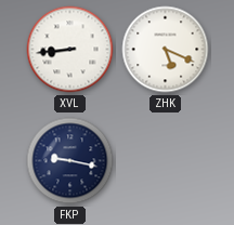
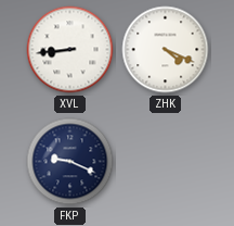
ZHK: 5:19 -> 4:19 (166, 50)
FKP: 9:17 -> 9:19 (70, 162)
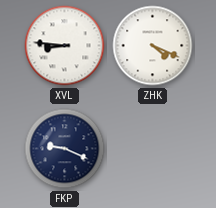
XVL: 8:44 -> 8:46 (65, 46)
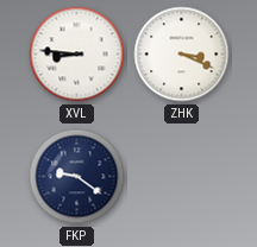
ZHK: 4:19 -> 3:19 (182, 55)
FKP: 9:19 -> 9:21 (77, 177)
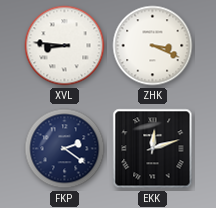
FKP: 9:21 -> 2:21 (65, 149)
EKK: none -> 12:12 (153, 149)
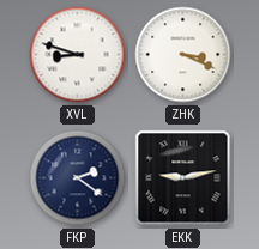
XVL: 8:46 -> 8:48 (78, 55)
EKK: 12:12 -> 9:13 (183, 178)
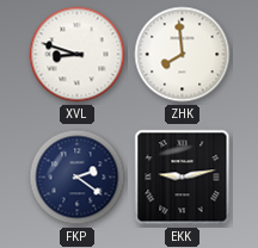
ZHK: 3:19 -> 7:59 (183, 55)
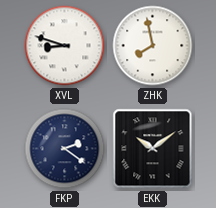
ZHK: 7:59 -> 7:58 (153, 46)
EKK: 9:13 -> 10:09 (153, 149)
